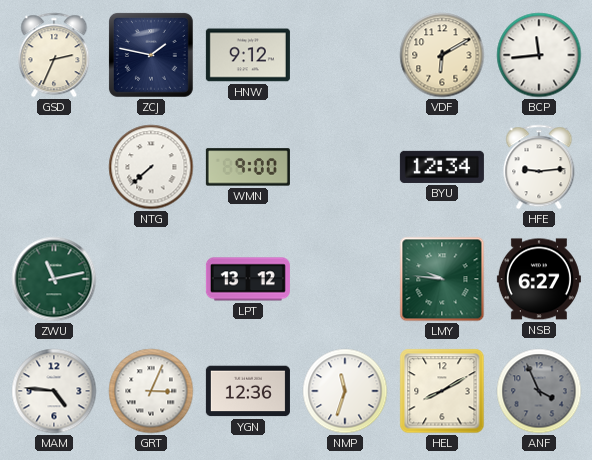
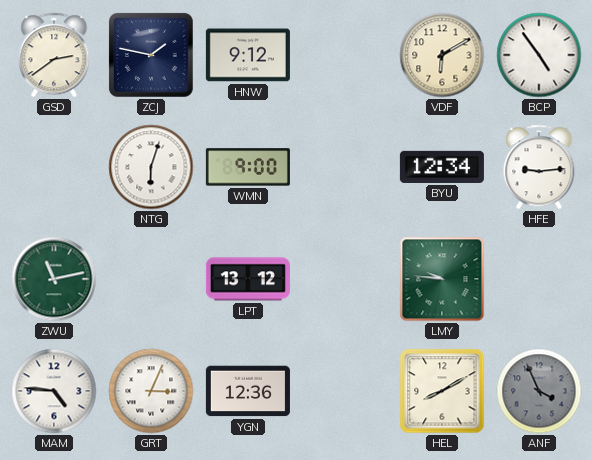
GSD: 2:34 -> 2:39 (54, 55)
BCP: 11:44 -> 4:54 (539, 55)
NTG: 7:38 -> 6:03 (151, 167)
NSB: 6:27 -> none (539, 279)
NMP: 11:33 -> none (345, 391)
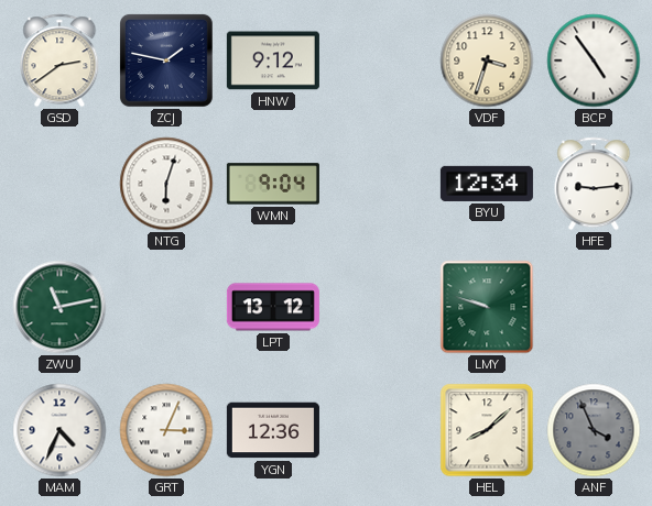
VDF: 6:10 -> 3:33 (487, 61)
WMN: 9:00 -> 9:04 (273, 184)
LMY: 9:46 -> 9:48 (487, 307)
MAM: 4:46 -> 4:34 (59, 430)
HEL: 8:10 -> 8:08 (487, 430)
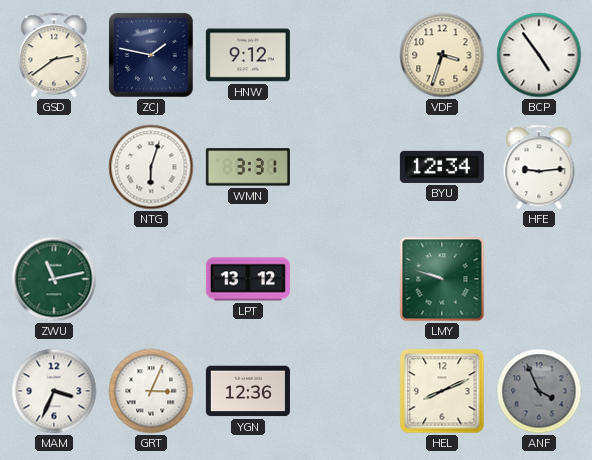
WMN: 9:04 -> 3:31 (248, 167)
MAM: 4:34 -> 3:34 (54, 391)
HEL: 8:08 -> 8:11 (442, 391)
